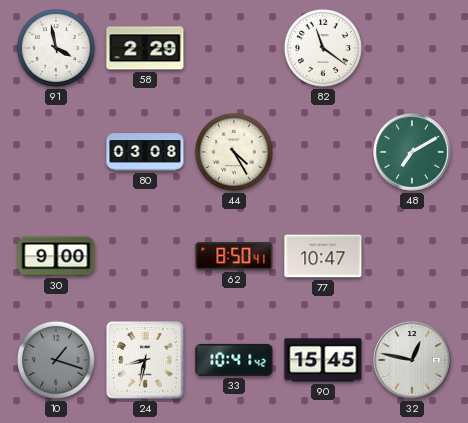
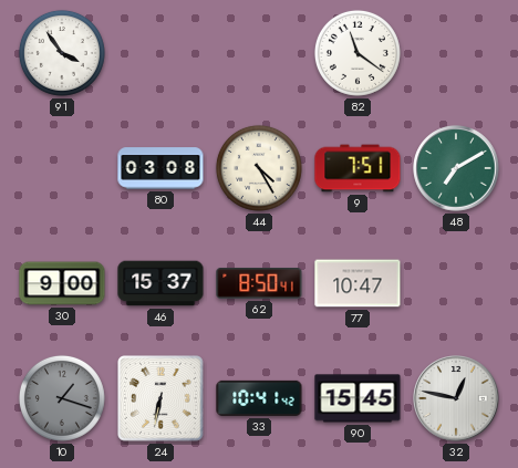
91: 3:58 -> 3:54 (62, 53)
58: 2:29 -> none (145, 48)
9: none -> 7:51 (358, 168)
46: none -> 15:37 (160, 283)
24: 8:32 -> 6:32 (160, 398)
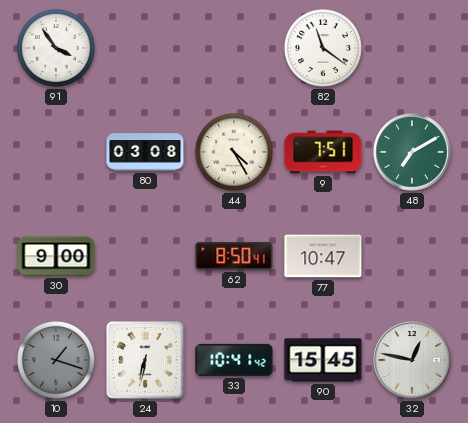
46: 15:37 -> none (160, 283)
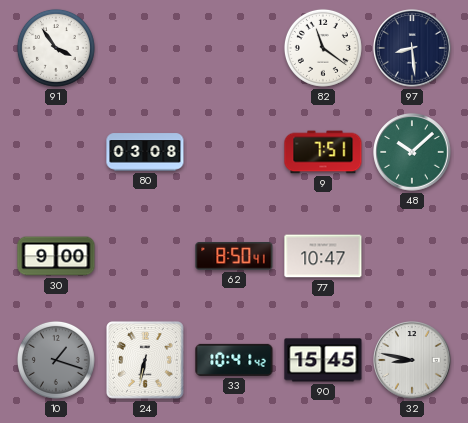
97: none -> 8:29 (412, 48)
44: 4:25 -> none (234, 152)
48: 7:10 -> 10:08 (412, 152)
32: 12:47 -> 8:47 (412, 360)
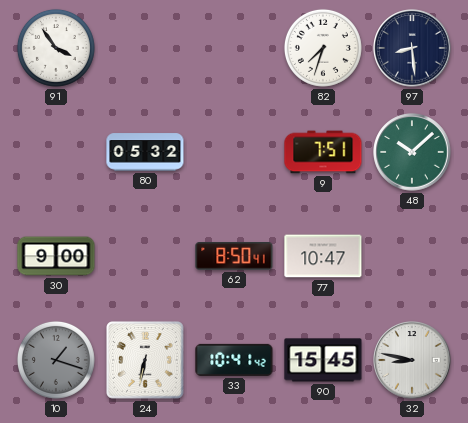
82: 11:21 -> 7:33 (323, 48)
80: 03:08 -> 05:32 (145, 152)
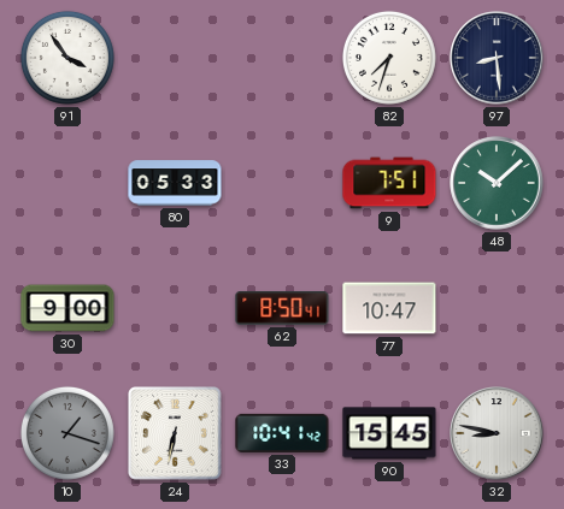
80: 05:32 -> 05:33 (175, 183)
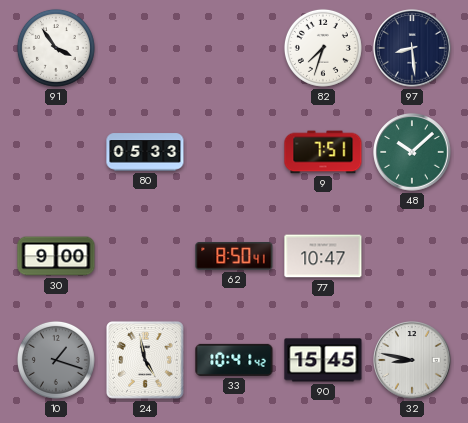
24: 6:32 -> 4:58 (145, 360)
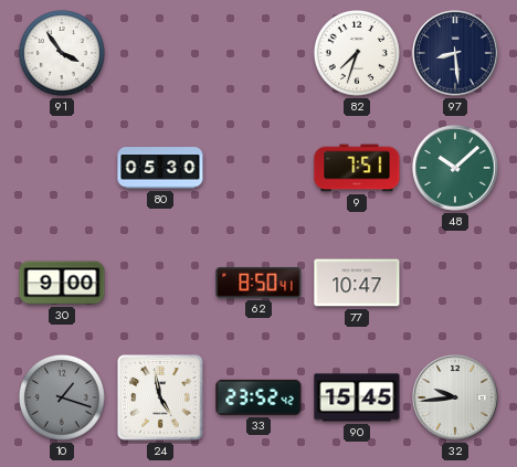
80: 05:33 -> 05:30 (160, 168)
33: 10:41 -> 23:52 (258, 397)
32: 8:47 -> 9:44 (455, 397)
